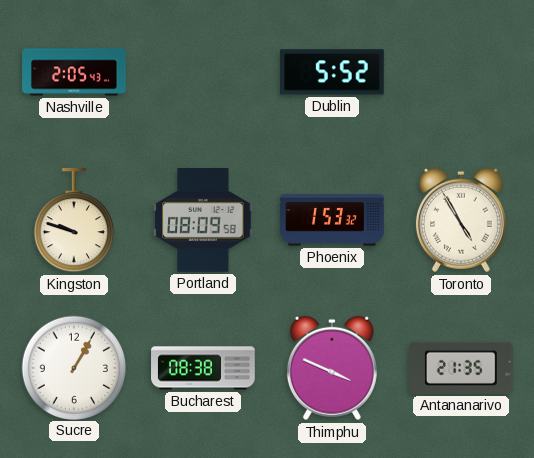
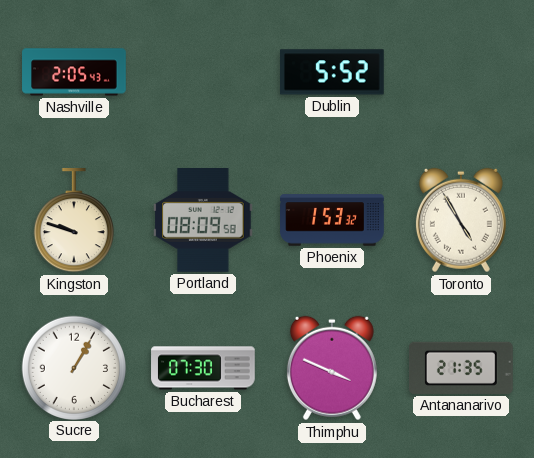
Bucharest: 08:38 -> 07:30 (203, 368)
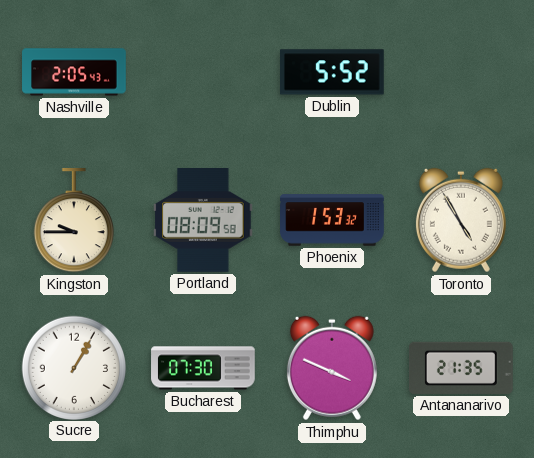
Kingston: 9:48 -> 9:45 (74, 221)
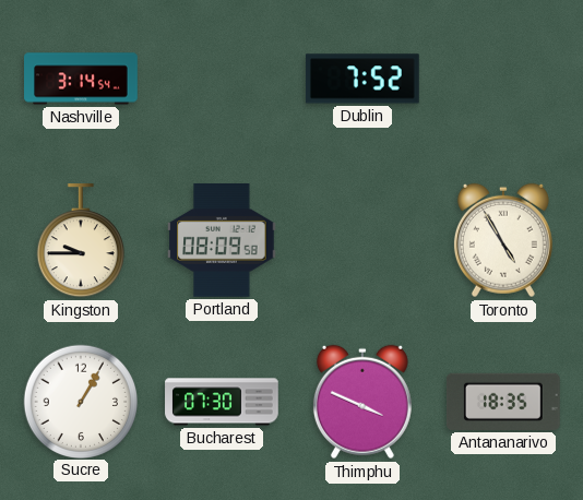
Nashville: 2:05 -> 3:14 (81, 79)
Dublin: 5:52 -> 7:52 (364, 79)
Phoenix: 1:53 -> none (332, 220)
Antananarivo: 21:35 -> 18:35 (503, 402)
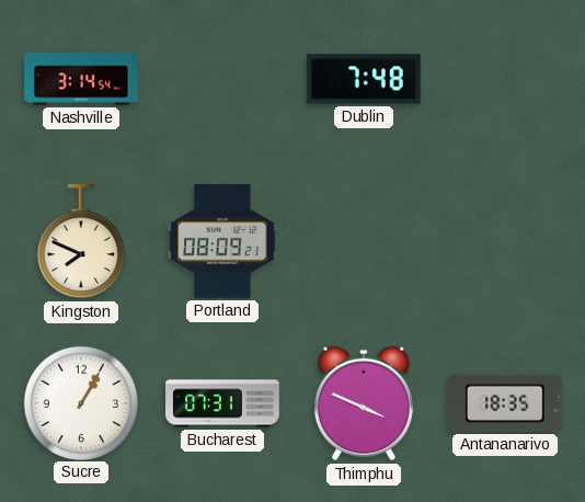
Dublin: 7:52 -> 7:48 (365, 79)
Kingston: 9:45 -> 7:49 (81, 242)
Portland: 08:09:58 -> 08:09:21 (222, 242)
Toronto: 4:55 -> none (503, 240)
Bucharest: 07:30 -> 07:31 (222, 403)
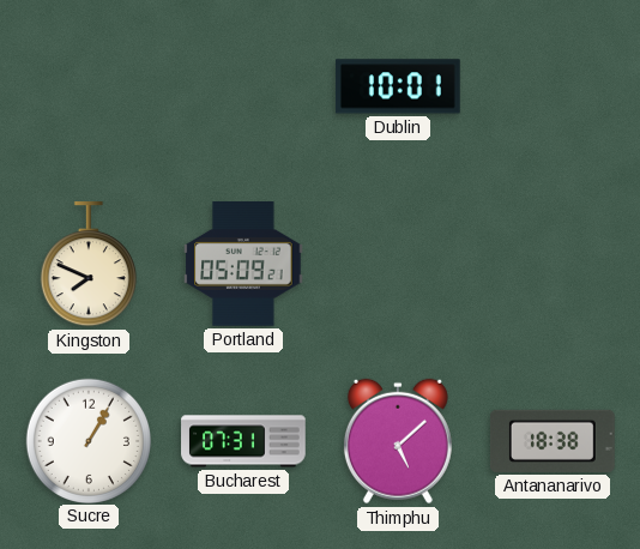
Nashville: 3:14 -> none (81, 79)
Dublin: 7:48 -> 10:01 (399, 86)
Portland: 08:09 -> 05:09 (243, 265)
Thimphu: 3:49 -> 5:08 (398, 441)
Antananarivo: 18:35 -> 18:38 (553, 441)
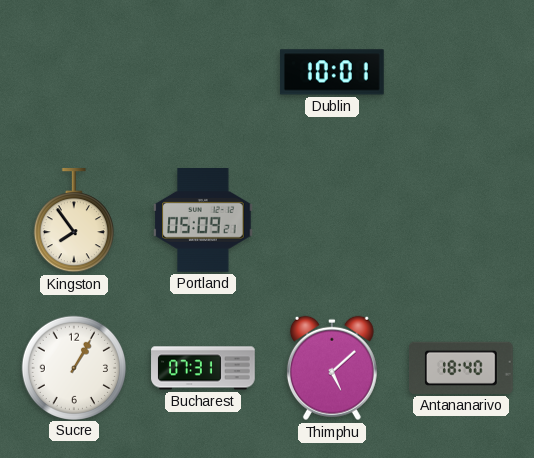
Kingston: 7:49 -> 7:54 (74, 221)
Antananarivo: 18:38 -> 18:40 (461, 368)
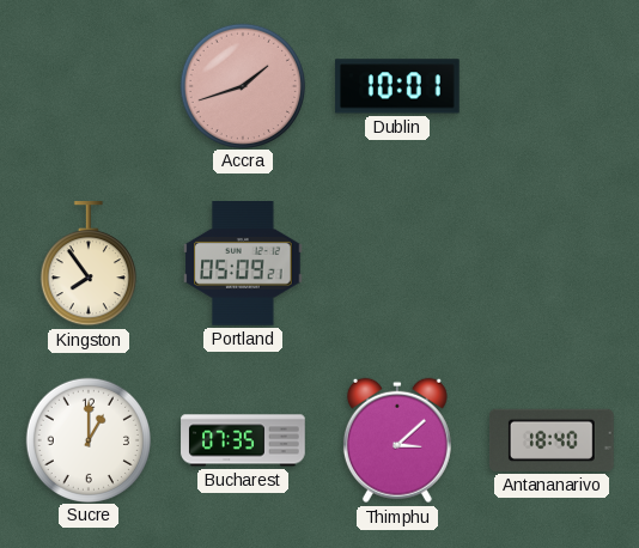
Accra: none -> 1:42 (242, 85)
Sucre: 1:05 -> 1:00 (87, 439)
Bucharest: 07:31 -> 07:35 (243, 440)
Thimphu: 5:08 -> 3:08 (397, 440)
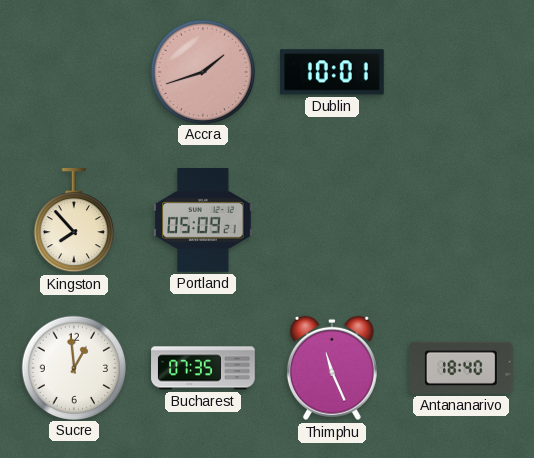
Kingston: 7:54 -> 7:53 (74, 221)
Sucre: 1:00 -> 12:59 (73, 367)
Thimphu: 3:08 -> 11:26 (332, 368)
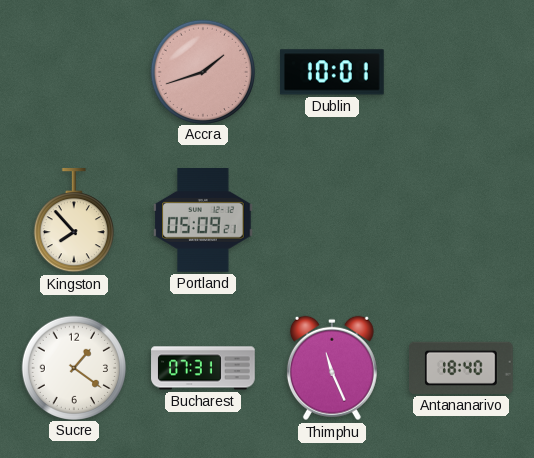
Sucre: 12:59 -> 1:21 (73, 367)
Bucharest: 07:35 -> 07:31 (203, 368)
